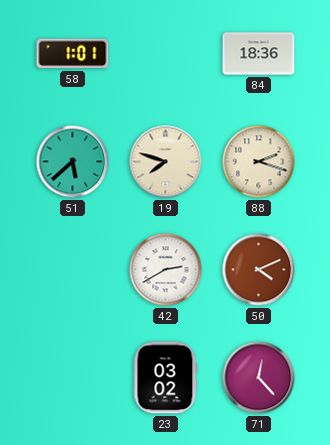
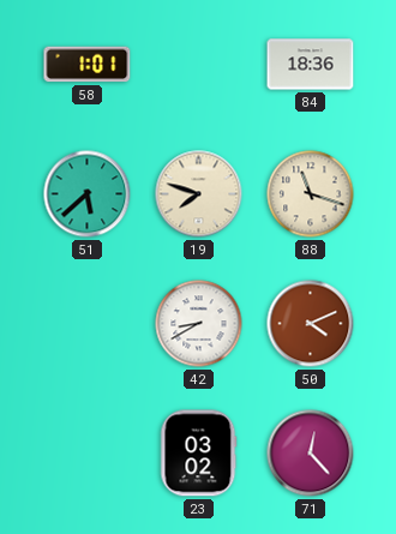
88: 2:18 -> 11:18 (311, 194)
42: 2:40 -> 8:40 (199, 324)
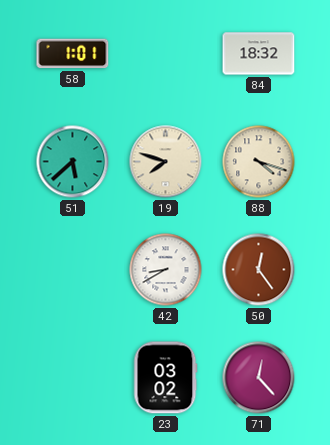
84: 18:36 -> 18:32 (259, 54)
88: 11:18 -> 4:18 (259, 162)
50: 4:11 -> 12:24 (259, 270)
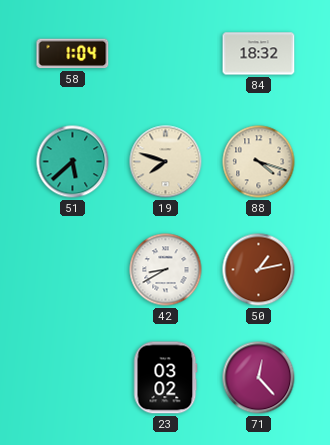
58: 1:01 -> 1:04 (73, 54)
50: 12:24 -> 1:13 (259, 270)
